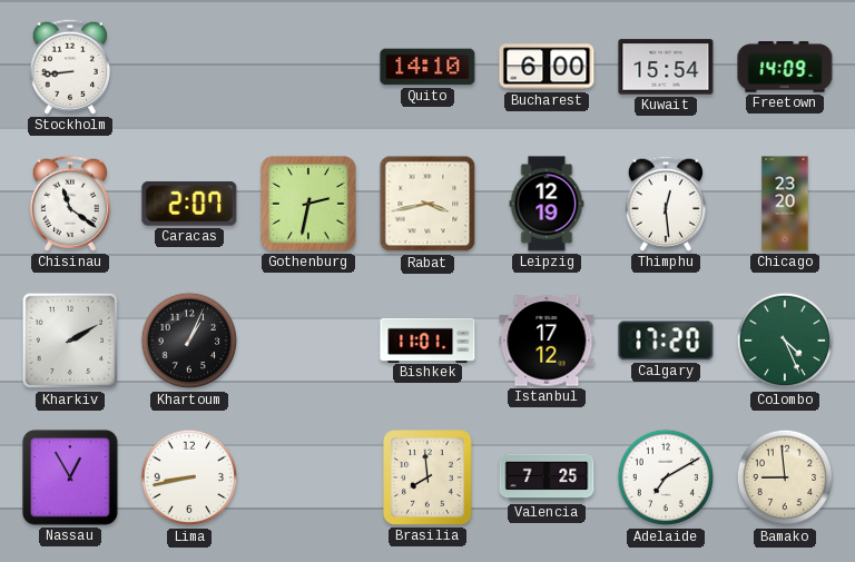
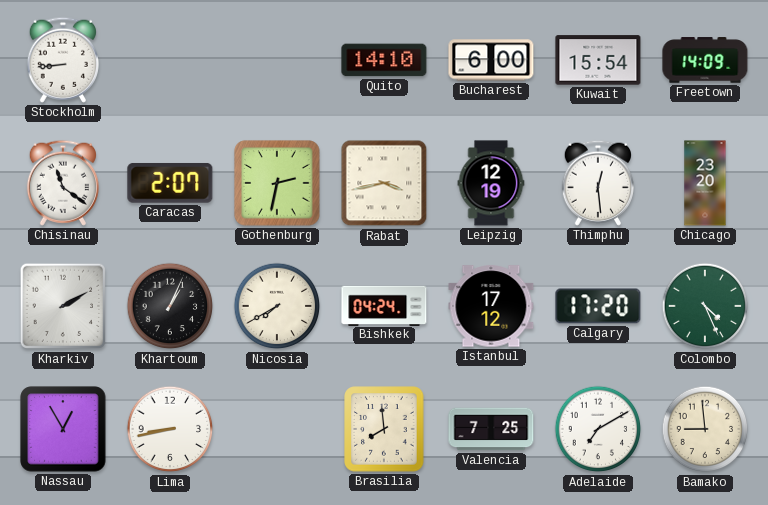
Nicosia: none -> 7:40 (277, 306)
Bishkek: 11:01 -> 04:24 (384, 305)
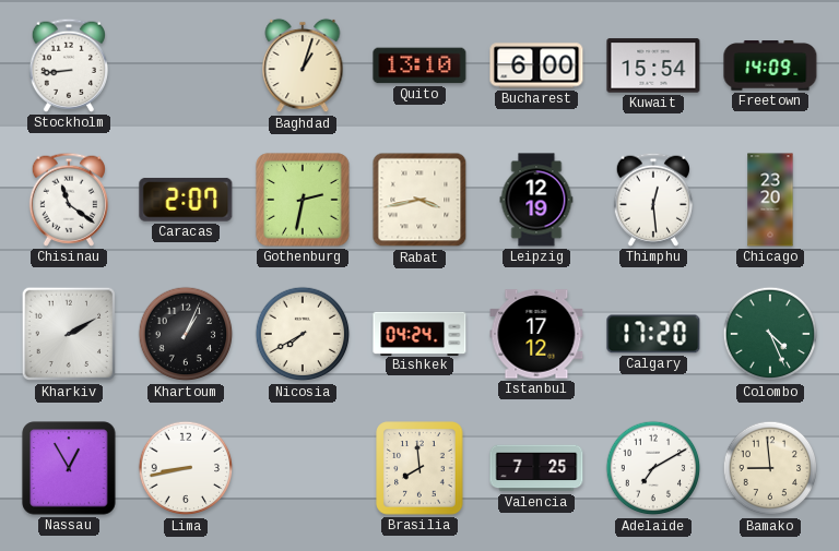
Baghdad: none -> 1:03 (303, 65)
Quito: 14:10 -> 13:10 (419, 65)
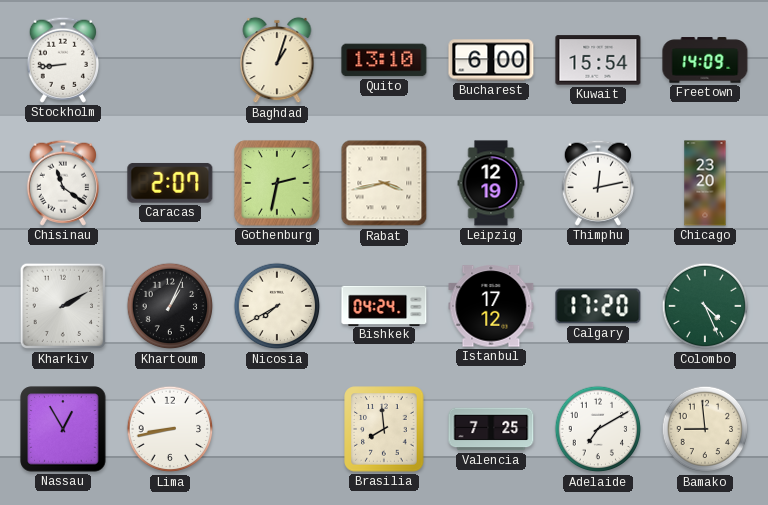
Thimphu: 12:29 -> 12:13 (598, 183)
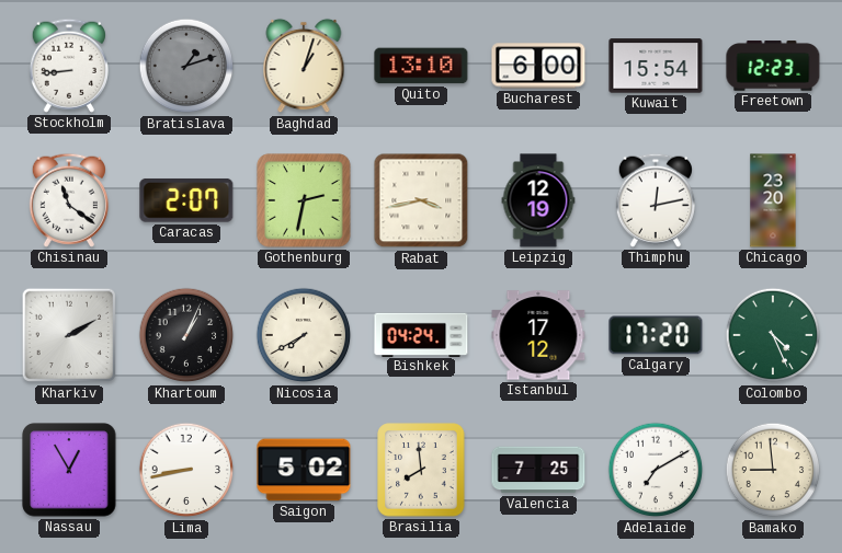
Bratislava: none -> 1:12 (186, 66)
Freetown: 14:09 -> 12:23 (773, 66)
Saigon: none -> 5:02 (304, 470)
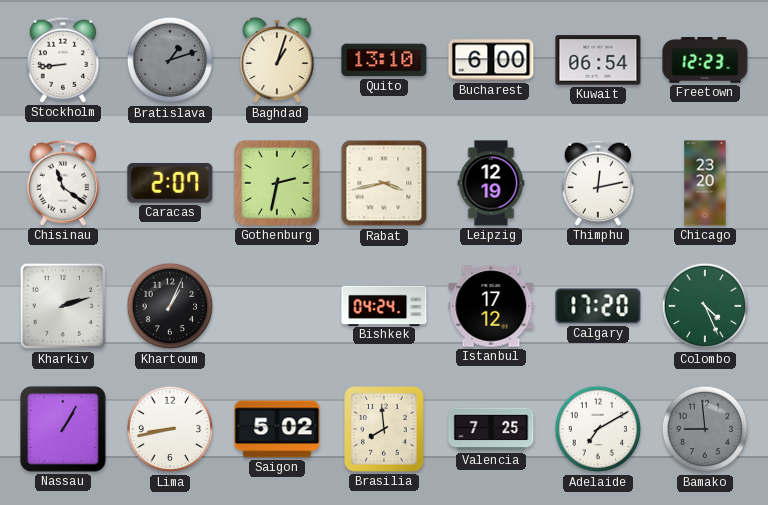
Kuwait: 15:54 -> 06:54 (598, 60)
Kharkiv: 2:10 -> 2:12 (63, 306)
Nicosia: 7:40 -> none (304, 335)
Nassau: 12:55 -> 1:05 (63, 429)
Bamako dial: cream -> grey (705, 429)
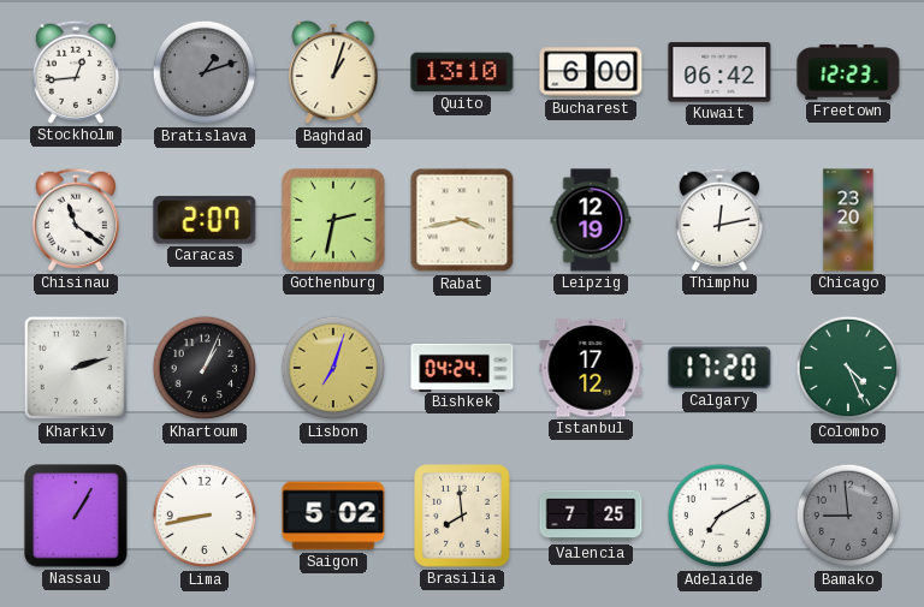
Stockholm: 8:44 -> 12:44 (76, 72)
Kuwait: 06:54 -> 06:42 (719, 72)
Lisbon: none -> 7:03 (333, 368)
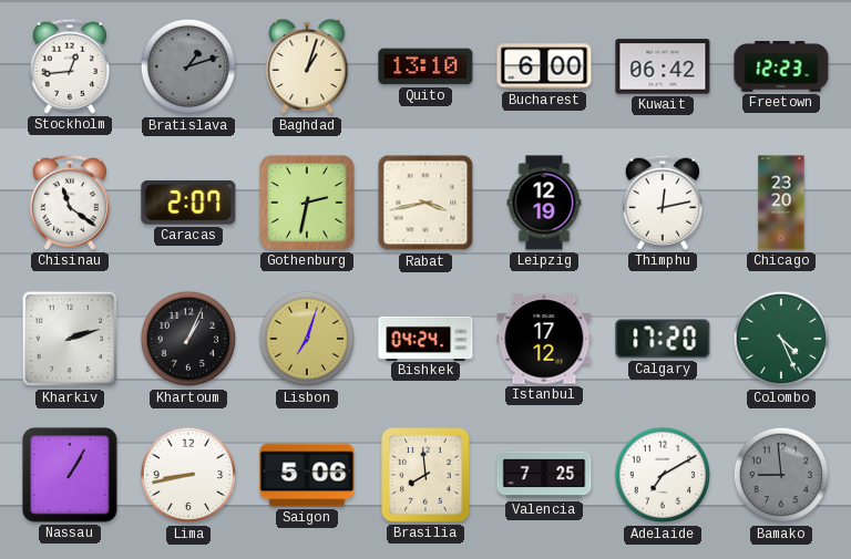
Saigon: 5:02 -> 5:06 (307, 475)
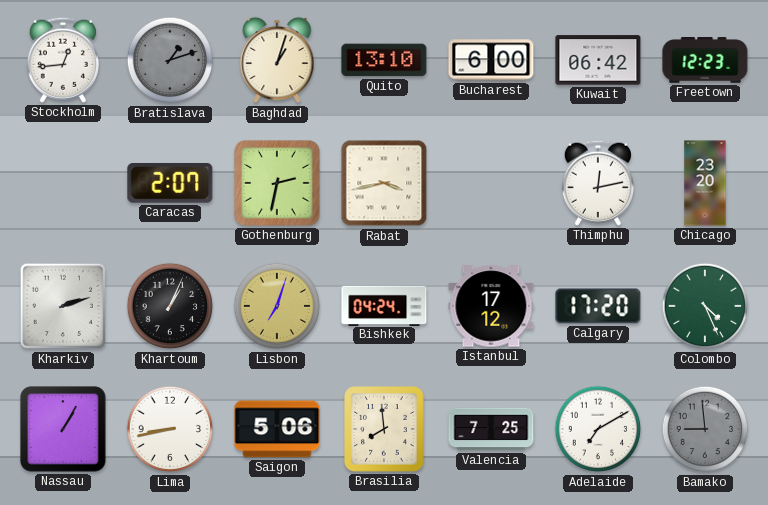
Chisinau: 11:21 -> none (70, 203)
Leipzig: 12:19 -> none (544, 203)
